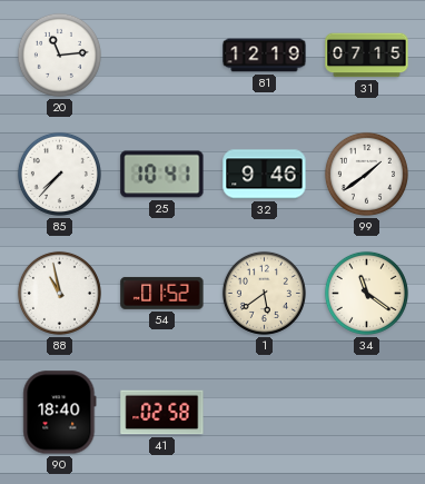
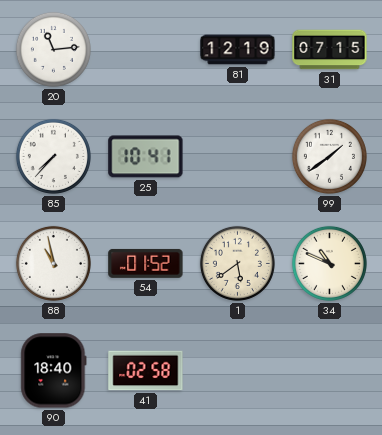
32: 9:46 -> none (265, 175)
34: 11:21 -> 10:49 (329, 263)
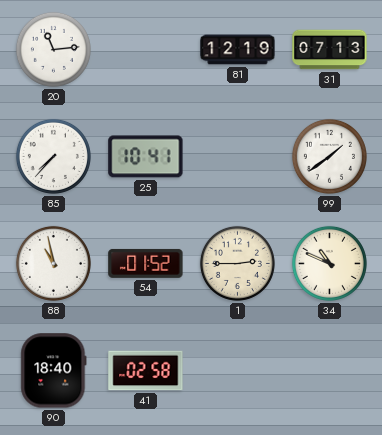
31: 07:15 -> 07:13 (330, 50)
1: 5:39 -> 2:45 (237, 263)
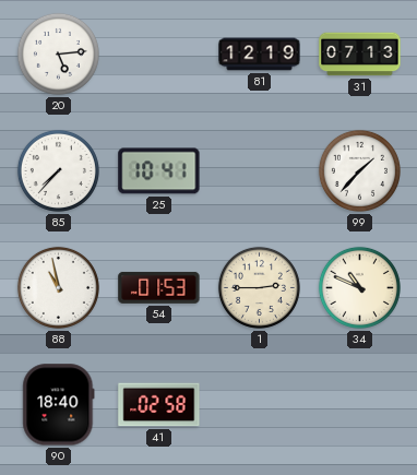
20: 11:14 -> 5:14 (58, 54)
99: 1:39 -> 1:37 (359, 170)
54: 01:52 -> 01:53 (159, 287)
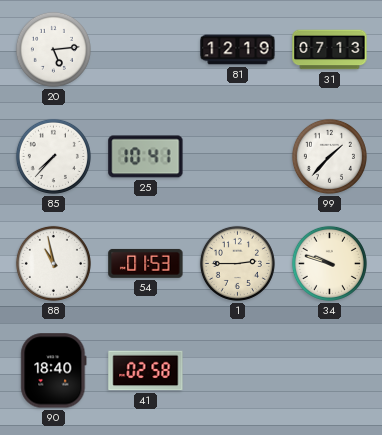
34: 10:49 -> 9:48 (329, 263)
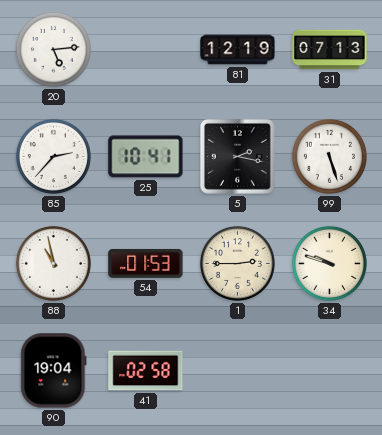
85: 7:37 -> 2:37 (53, 156)
5: none -> 2:17 (238, 157)
99: 1:37 -> 5:27 (329, 156)
90: 18:40 -> 19:04 (54, 371)
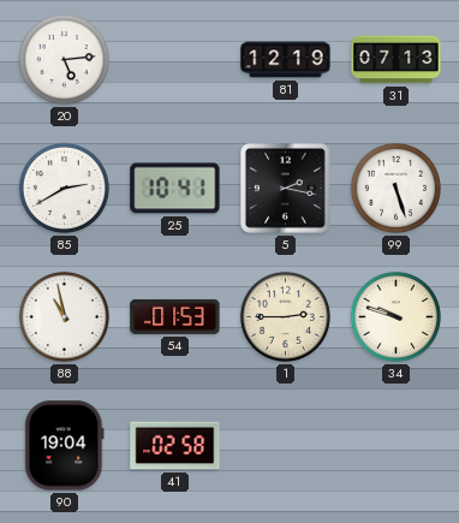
85: 2:37 -> 2:40 (64, 188)
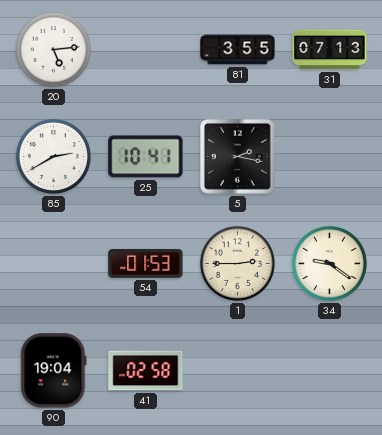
81: 12:19 -> 3:55 (238, 50)
99: 5:27 -> none (395, 188)
88: 10:58 -> none (64, 316)
34: 9:48 -> 9:21 (329, 263)
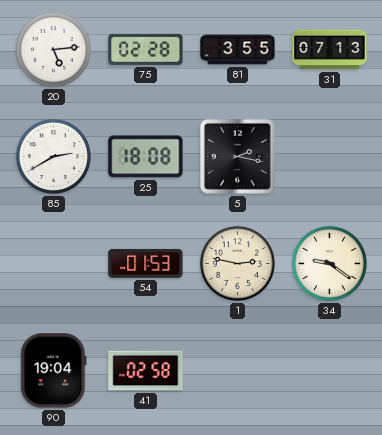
75: none -> 02:28 (146, 49)
25: 10:41 -> 18:08 (146, 157)
1: 2:45 -> 2:47 (237, 263)
